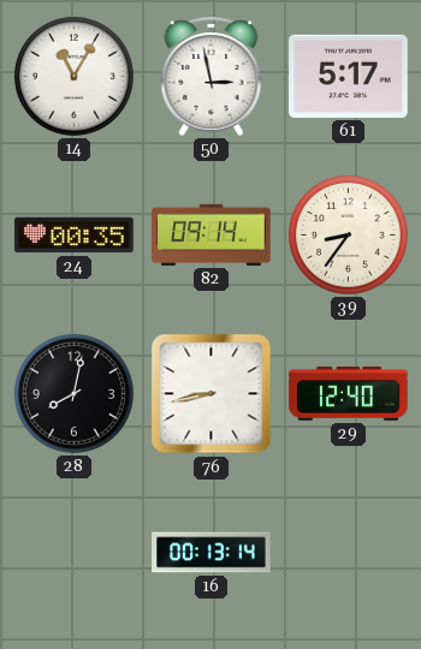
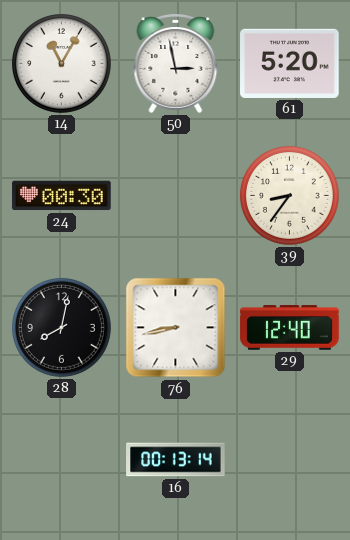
61: 5:17 -> 5:20 (290, 63)
24: 00:35 -> 00:30 (62, 196)
82: 09:14 -> none (212, 234)
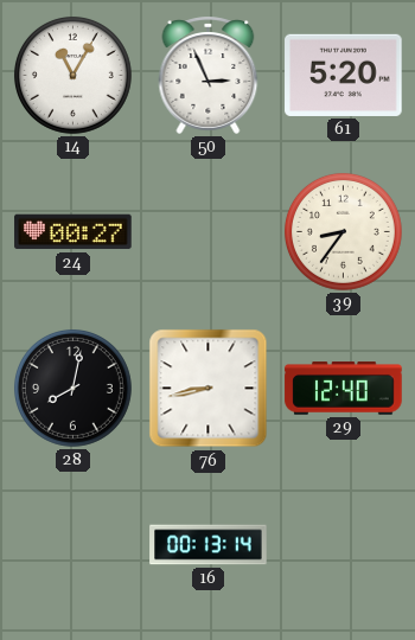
50: 2:58 -> 2:56 (209, 75)
24: 00:30 -> 00:27 (74, 232)
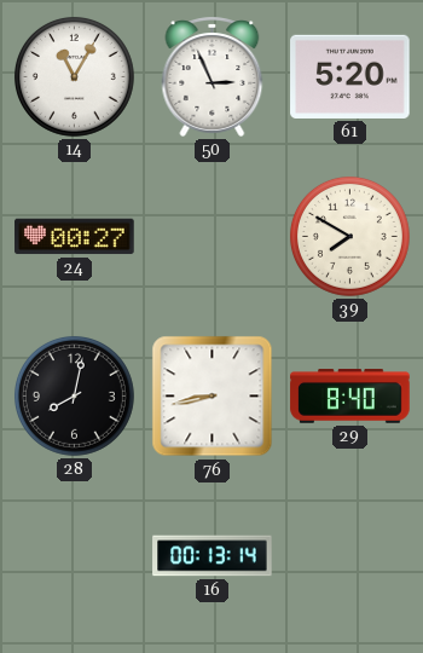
39: 8:36 -> 7:50 (349, 236)
29: 12:40 -> 8:40 (350, 397)
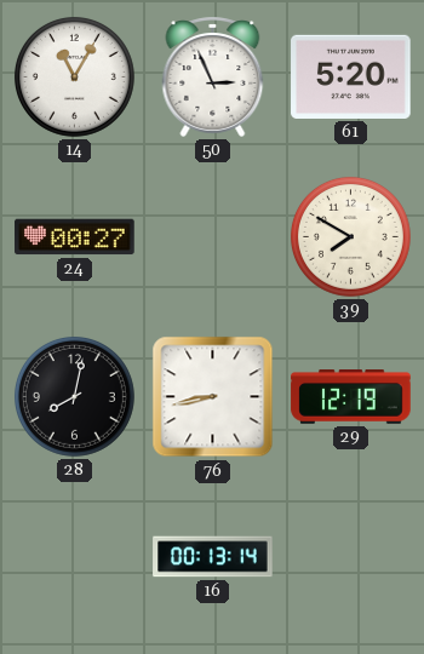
29: 8:40 -> 12:19 (351, 397)
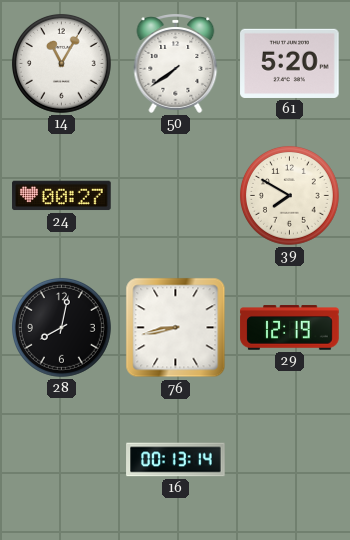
50: 2:56 -> 7:39 (176, 63)
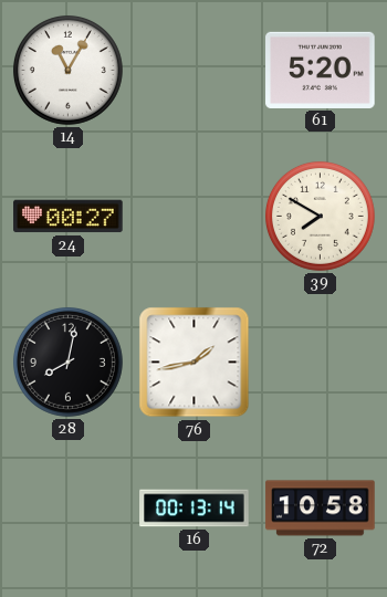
50: 7:39 -> none (176, 63)
76: 8:43 -> 1:43 (195, 363)
29: 12:19 -> none (290, 328)
72: none -> 10:58 (321, 509)
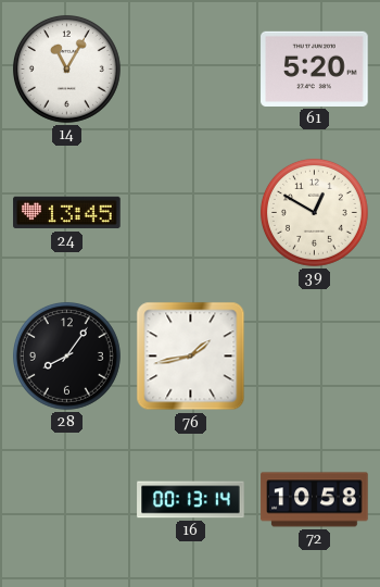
24: 00:27 -> 13:45 (67, 213)
39: 7:50 -> 12:50 (314, 212)
28: 8:02 -> 8:06 (66, 355)
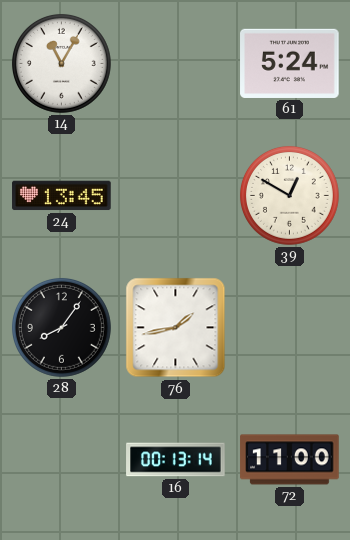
61: 5:20 -> 5:24 (290, 63)
72: 10:58 -> 11:00 (290, 460)
